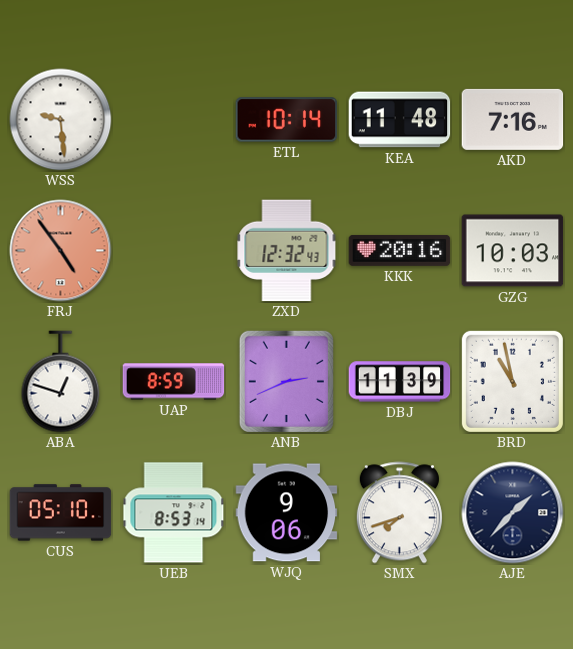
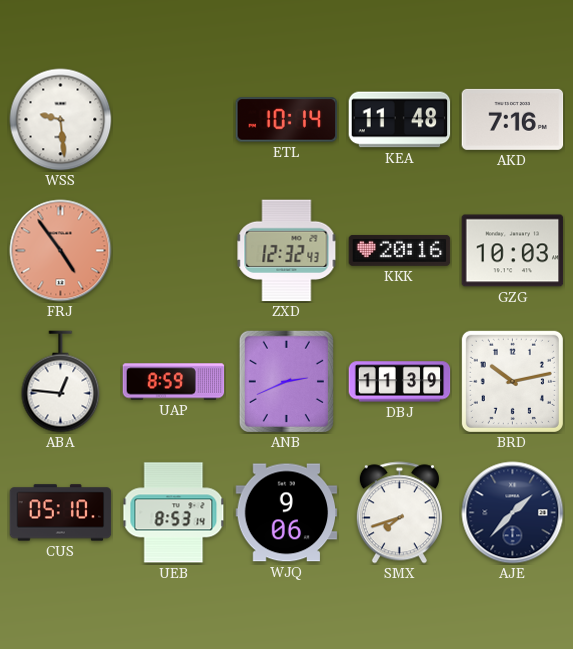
ABA: 12:48 -> 12:46 (61, 382)
BRD: 10:58 -> 10:13 (512, 381)
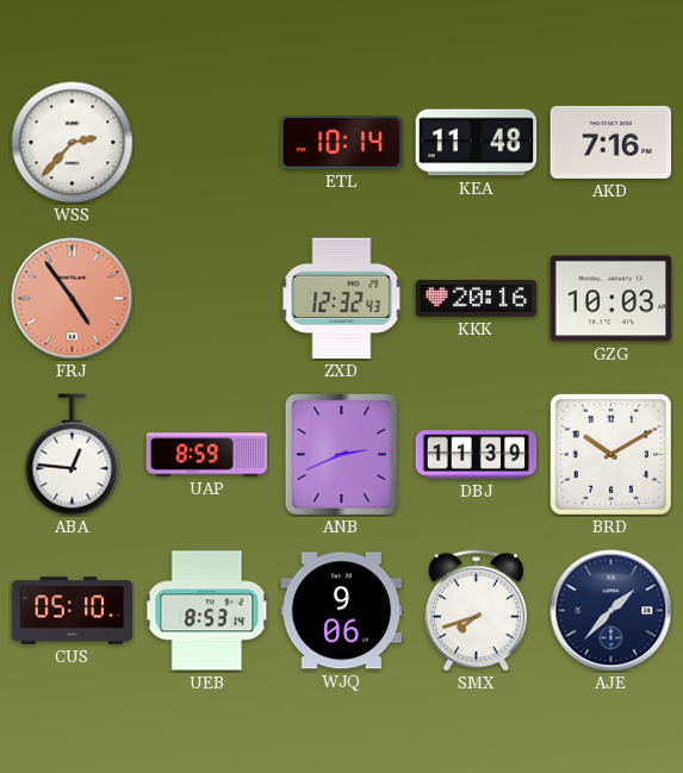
WSS: 9:29 -> 2:37 (73, 143)
BRD: 10:13 -> 10:10 (610, 454)
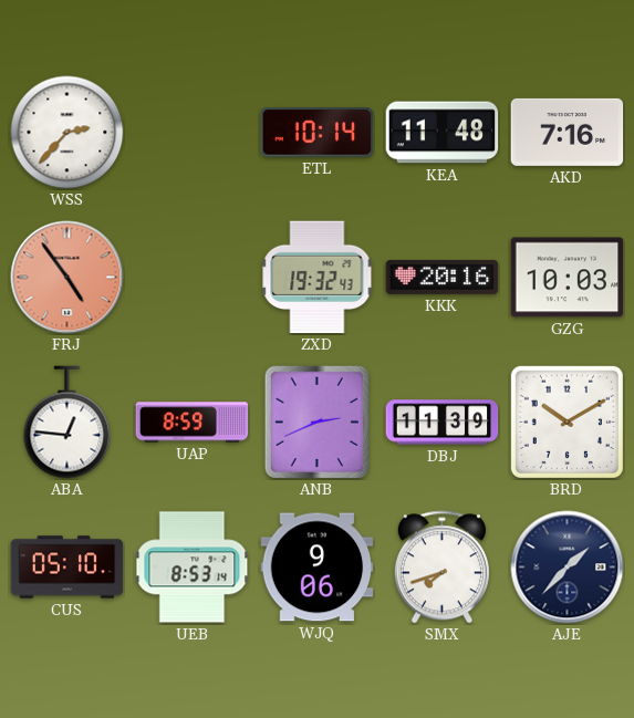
ZXD: 12:32 -> 19:32 (318, 278)
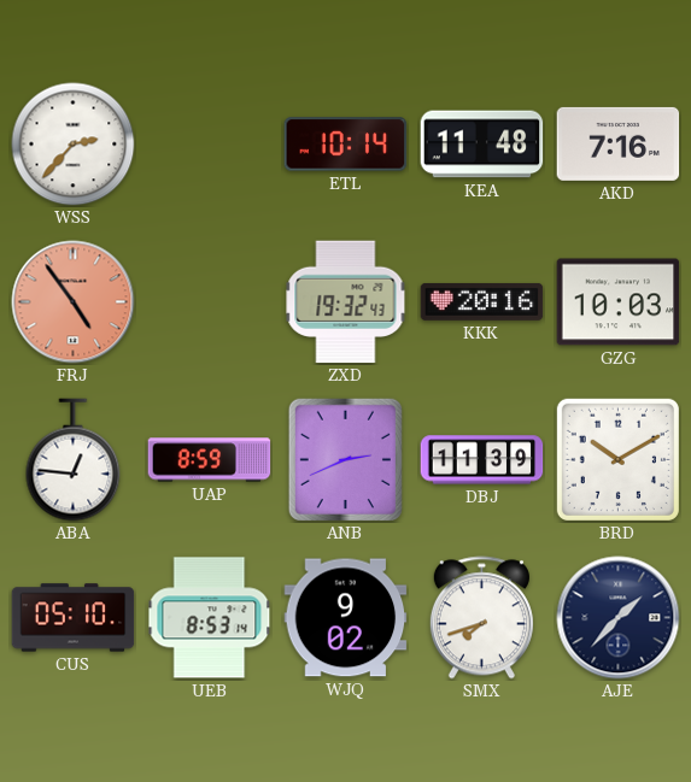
WJQ: 9:06 -> 9:02 (346, 618)
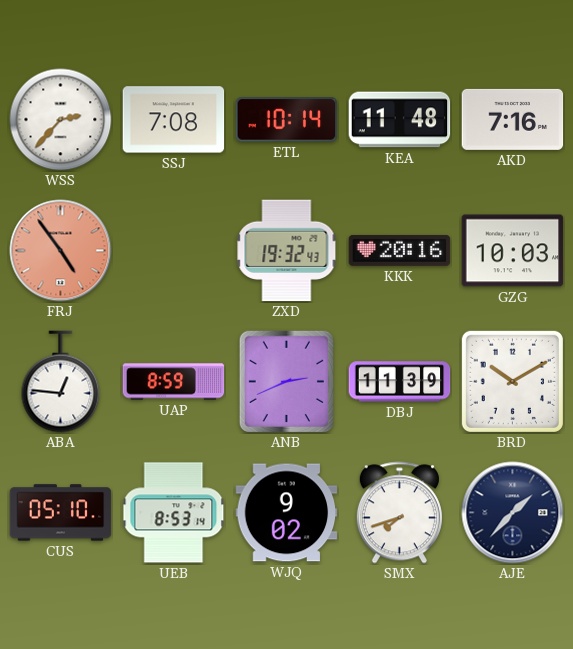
SSJ: none -> 7:08 (174, 120)
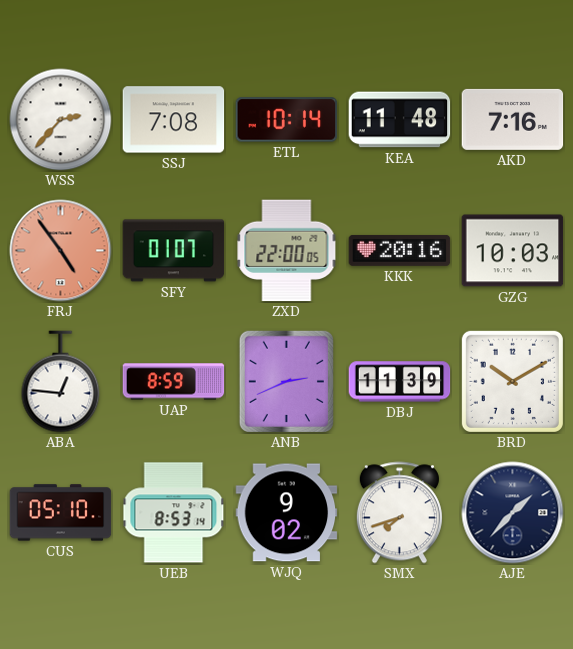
SFY: none -> 01:07 (174, 251)
ZXD: 19:32 -> 22:00 (287, 251)
